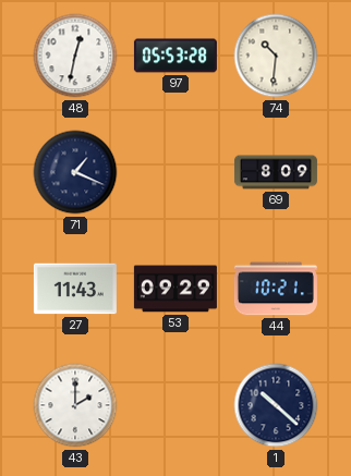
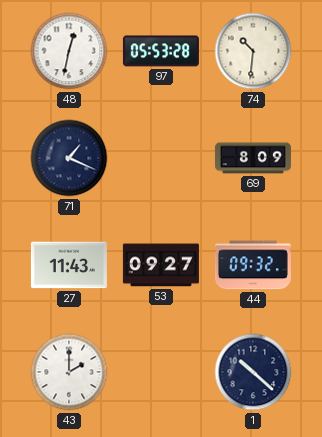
53: 09:29 -> 09:27 (161, 265)
44: 10:21 -> 09:32 (253, 265)
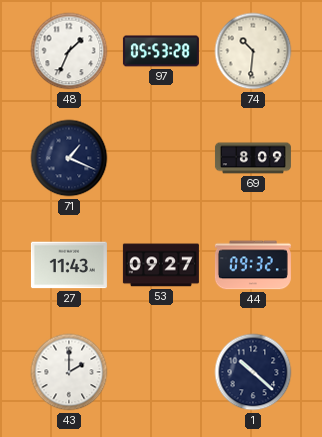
48: 12:32 -> 1:34 (69, 51)
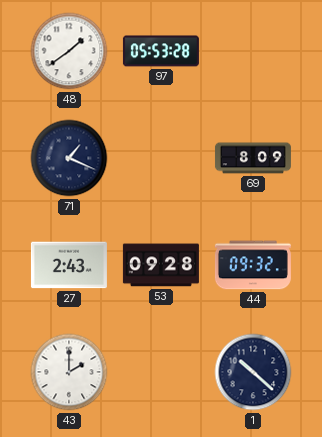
48: 1:34 -> 1:39 (69, 51)
74: 10:31 -> none (253, 51)
27: 11:43 -> 2:43 (69, 265)
53: 09:27 -> 09:28 (161, 265)
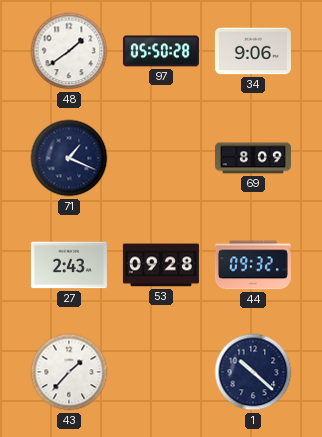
97: 05:53 -> 05:50 (161, 51)
34: none -> 9:06 (253, 51)
43: 2:00 -> 1:37 (69, 372)
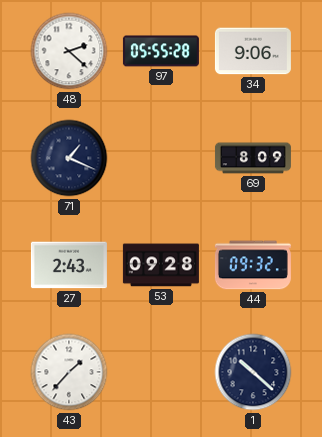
48: 1:39 -> 2:22 (69, 51)
97: 05:50 -> 05:55 (161, 51)
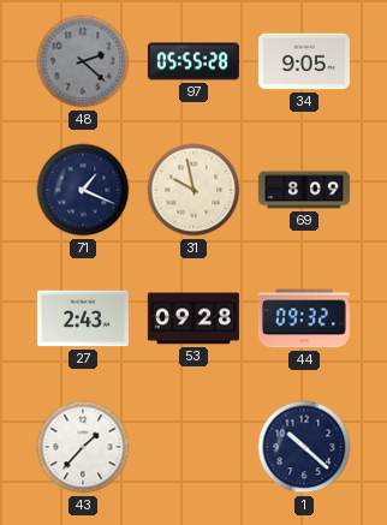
48 dial: white -> grey (83, 61)
34: 9:06 -> 9:05 (304, 61)
31: none -> 9:58 (194, 190)
